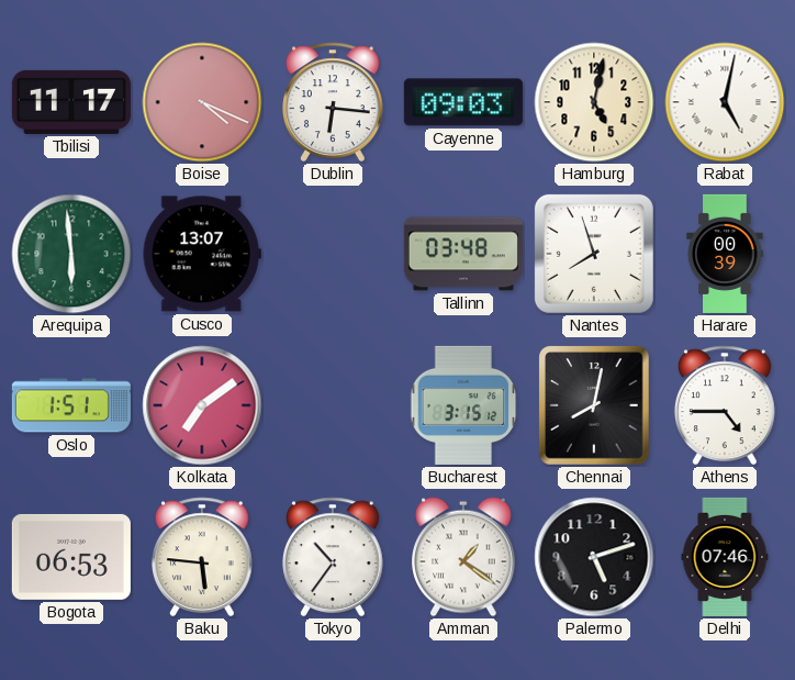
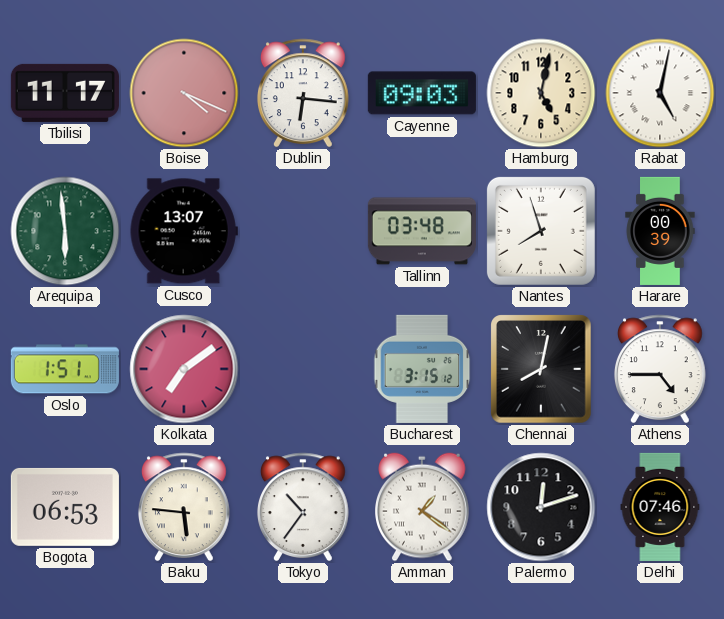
Palermo: 5:12 -> 12:12 (541, 507)
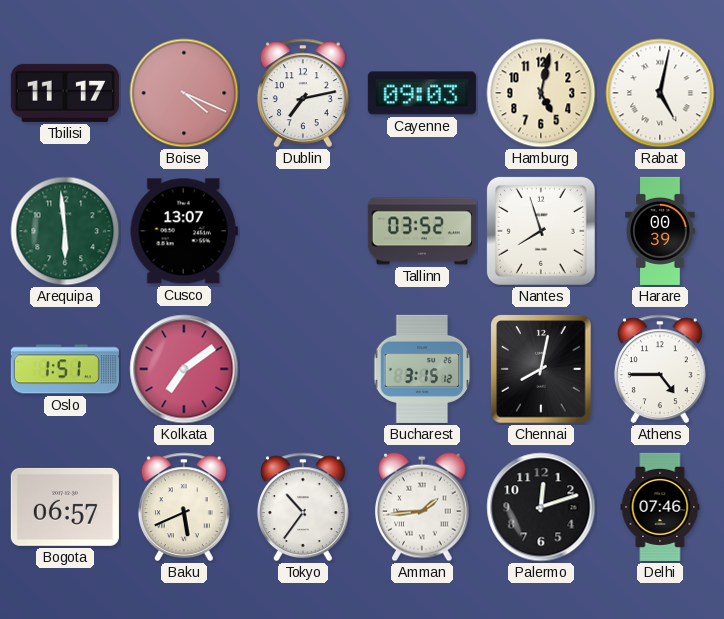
Dublin: 6:16 -> 7:13 (303, 93)
Tallinn: 03:48 -> 03:52 (422, 231)
Bogota: 06:53 -> 06:57 (65, 507)
Baku: 5:46 -> 5:41 (184, 507)
Amman: 1:21 -> 1:44 (422, 507)
